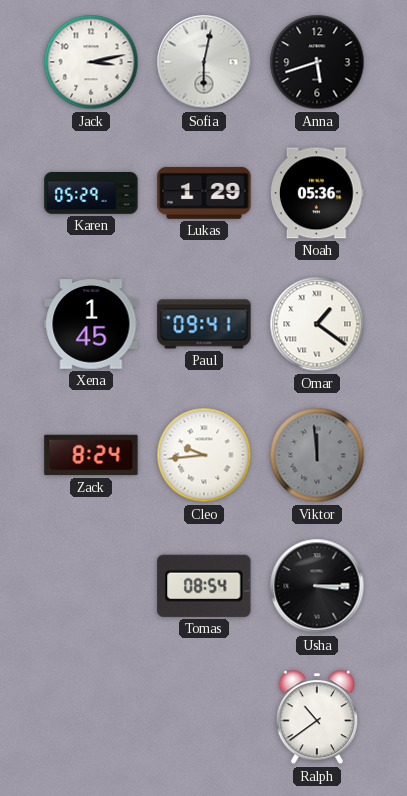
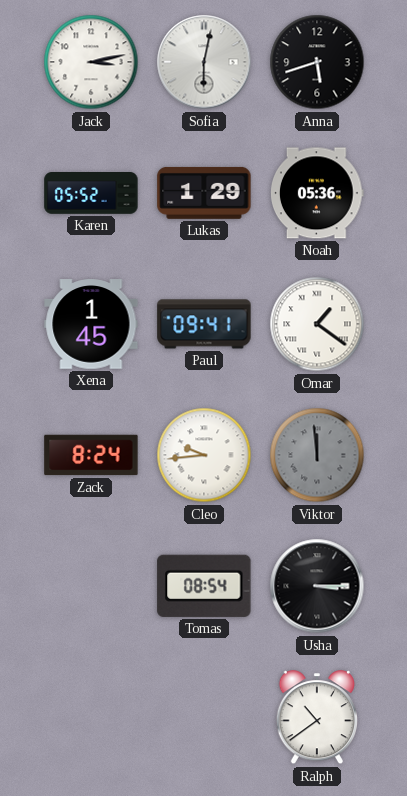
Karen: 05:29 -> 05:52 (91, 193)
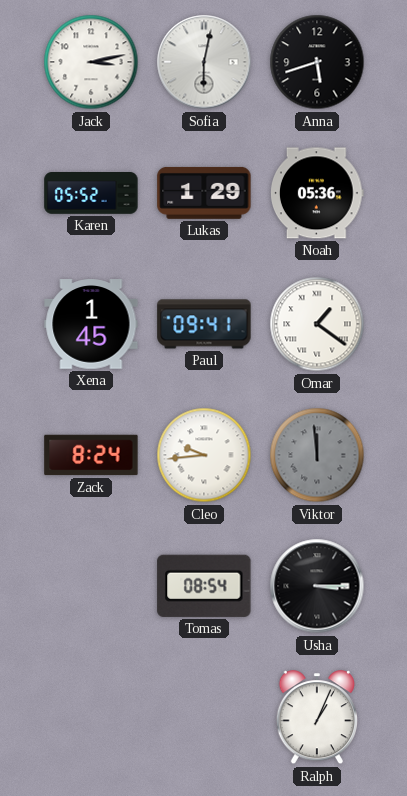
Ralph: 10:39 -> 1:04 (316, 718)
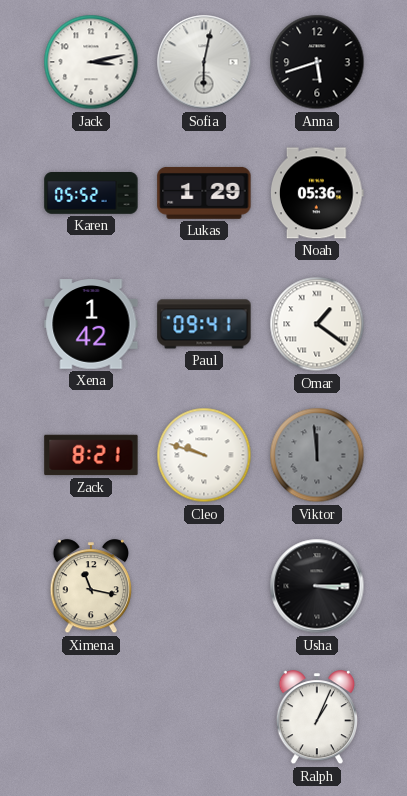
Xena: 1:45 -> 1:42 (91, 324)
Zack: 8:24 -> 8:21 (91, 455)
Cleo: 9:44 -> 9:48 (204, 455)
Ximena: none -> 11:17 (90, 587)
Tomas: 08:54 -> none (204, 586)
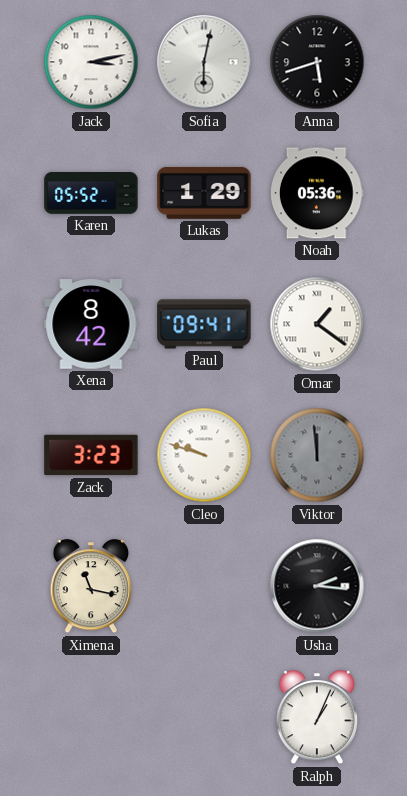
Xena: 1:42 -> 8:42 (91, 324)
Zack: 8:21 -> 3:23 (91, 455)
Usha: 3:15 -> 2:16 (317, 586)
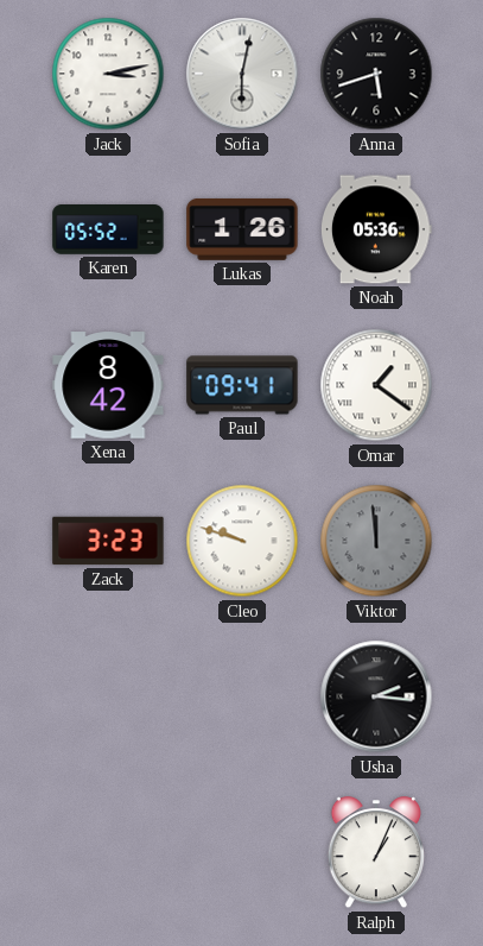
Lukas: 1:29 -> 1:26 (242, 229)
Ximena: 11:17 -> none (90, 587)
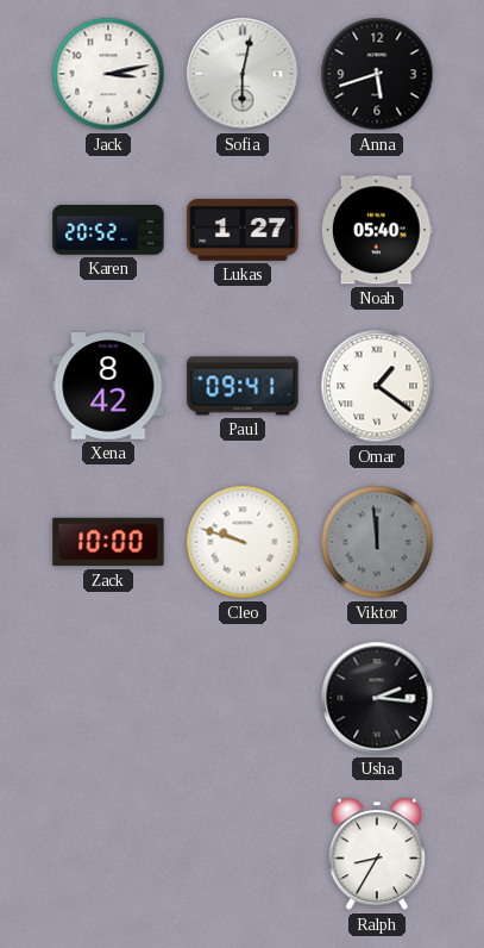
Karen: 05:52 -> 20:52 (108, 230)
Lukas: 1:26 -> 1:27 (243, 230)
Noah: 05:36 -> 05:40 (377, 230)
Zack: 3:23 -> 10:00 (108, 542)
Ralph: 1:04 -> 8:35 (376, 855)
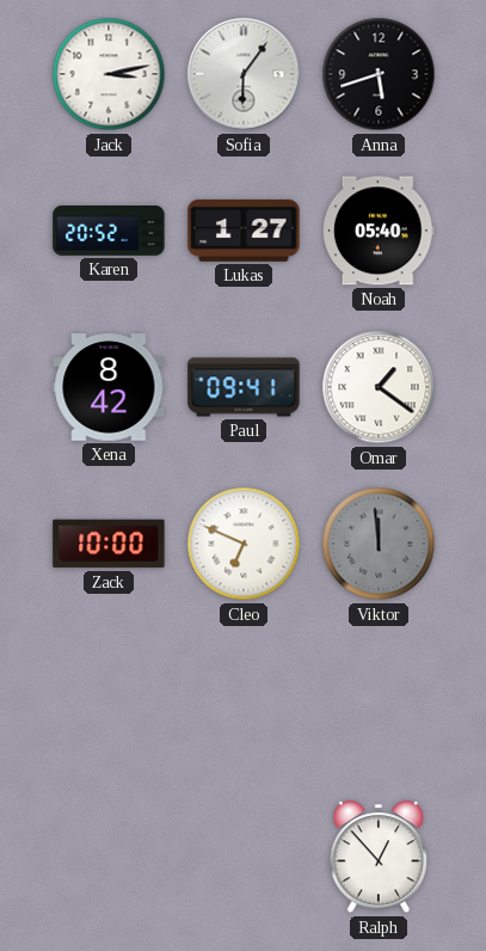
Sofia: 6:02 -> 6:06 (244, 74)
Cleo: 9:48 -> 6:49 (244, 544)
Usha: 2:16 -> none (377, 698)
Ralph: 8:35 -> 12:53 (377, 858)
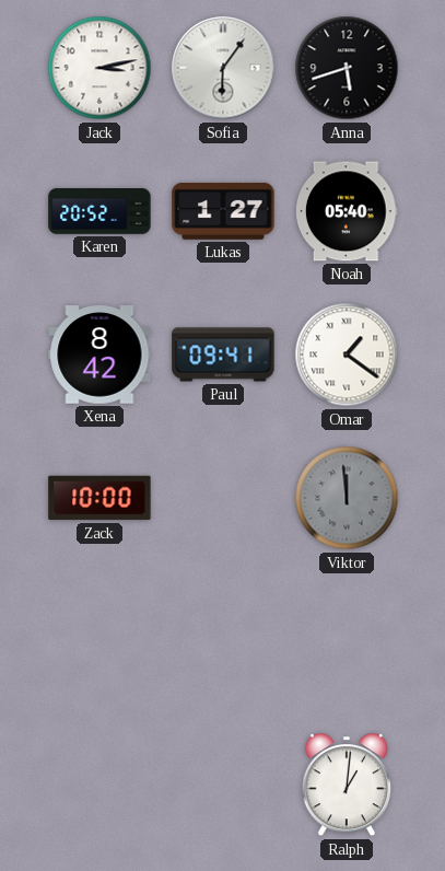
Cleo: 6:49 -> none (244, 544)
Ralph: 12:53 -> 1:01 (346, 786)
